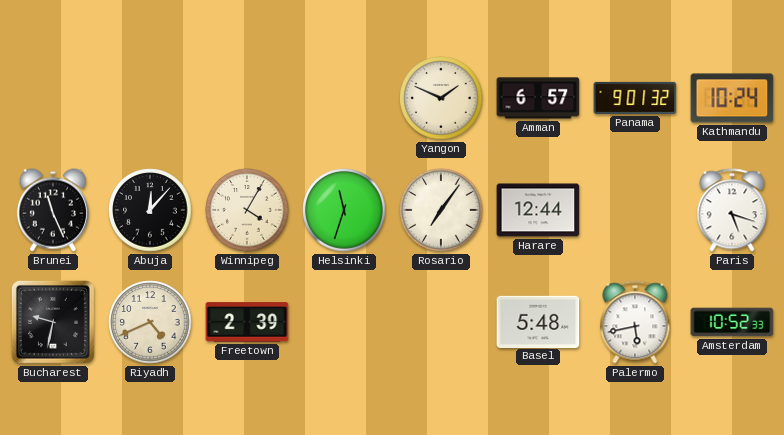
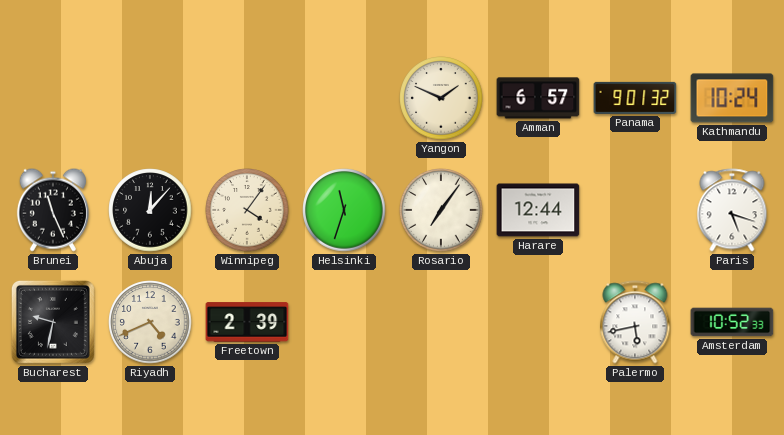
Winnipeg: 4:05 -> 4:06 (247, 210)
Basel: 5:48 -> none (538, 321)
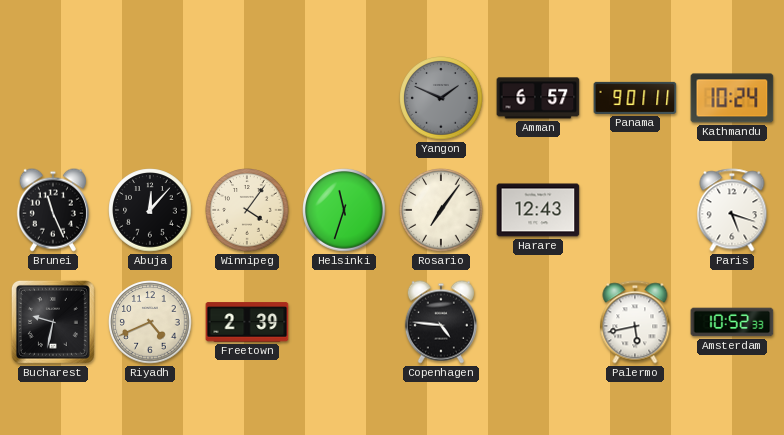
Yangon dial: cream -> grey (441, 98)
Panama: 9:01:32 -> 9:01:11 (635, 98)
Harare: 12:44 -> 12:43 (538, 210)
Copenhagen: none -> 4:46 (441, 322)
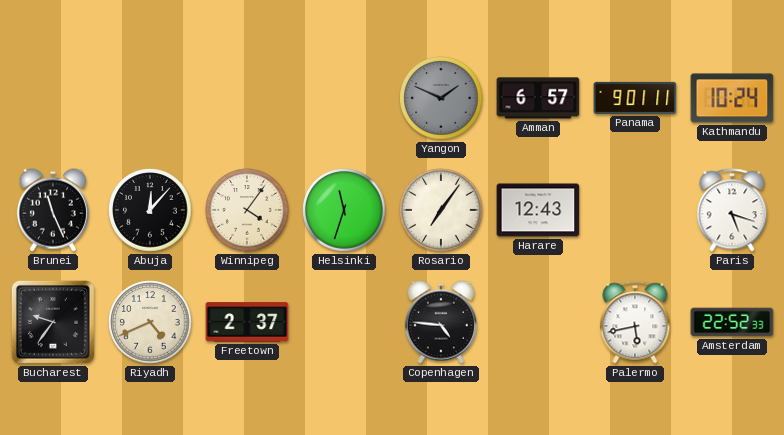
Bucharest: 9:32 -> 9:36 (53, 322)
Freetown: 2:39 -> 2:37 (247, 322)
Amsterdam: 10:52 -> 22:52 (732, 322)
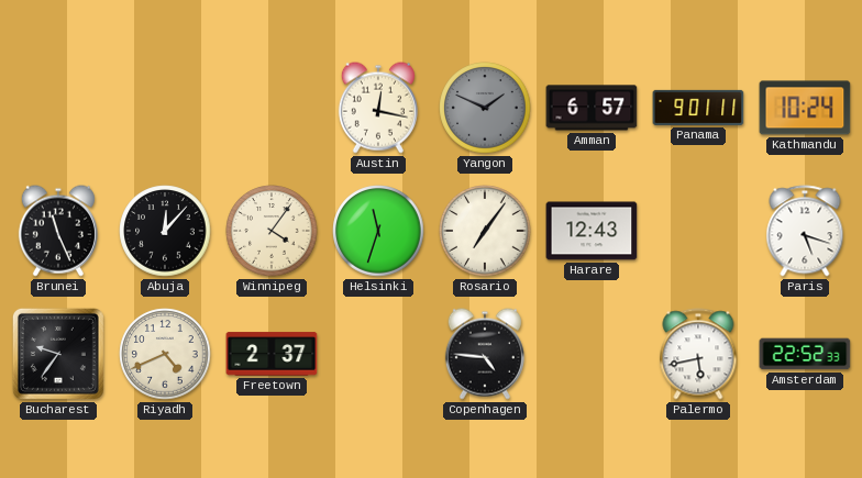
Austin: none -> 12:17 (378, 108)
